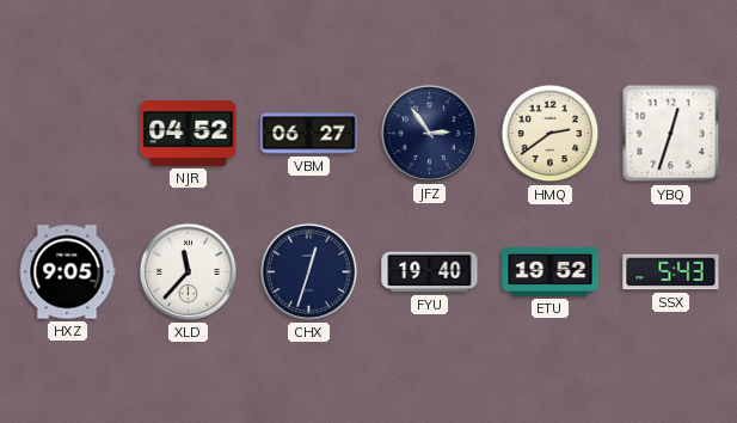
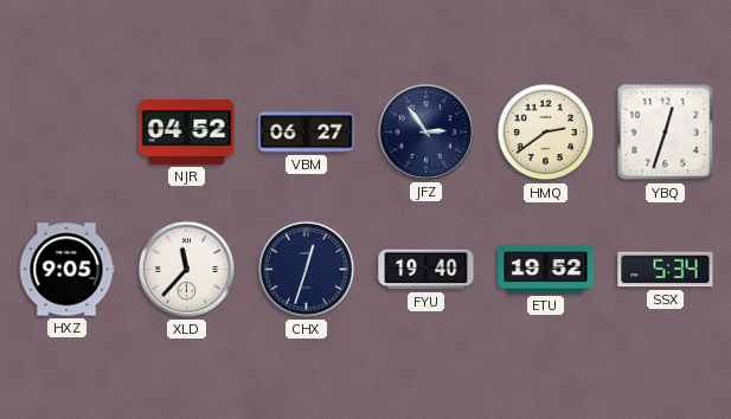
SSX: 5:43 -> 5:34 (666, 270)
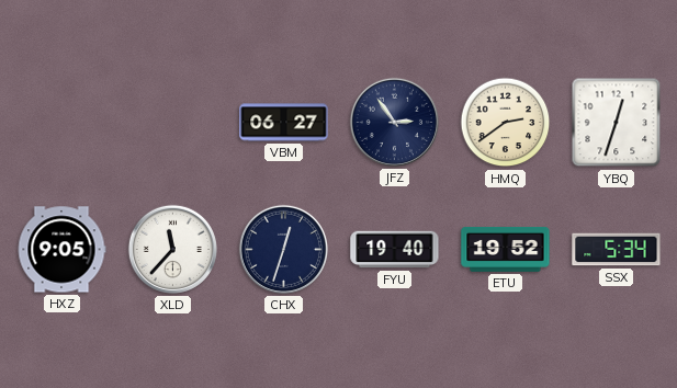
NJR: 04:52 -> none (187, 133)
